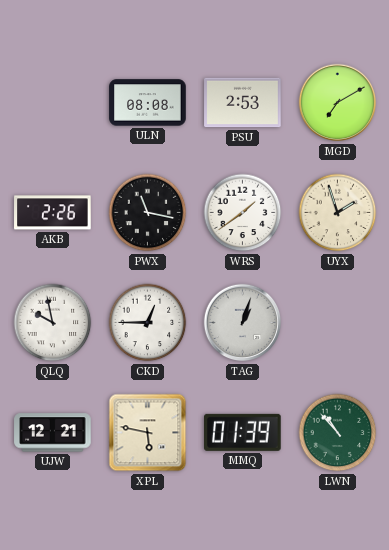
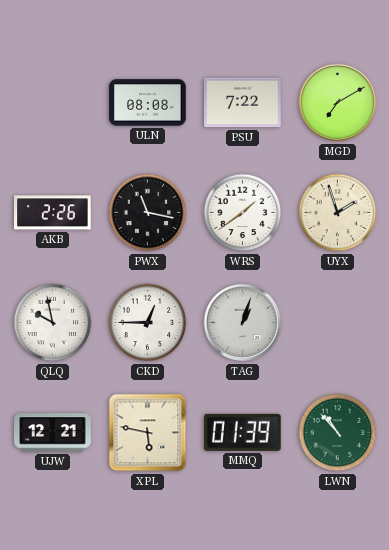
PSU: 2:53 -> 7:22 (243, 103)
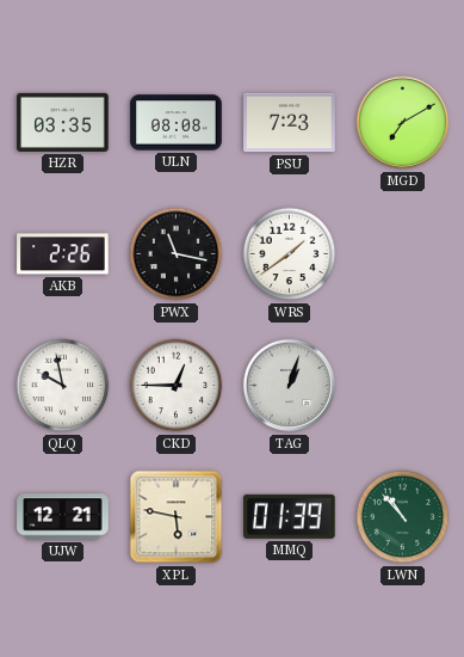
HZR: none -> 03:35 (63, 122)
PSU: 7:22 -> 7:23 (290, 123)
UYX: 1:57 -> none (338, 213)
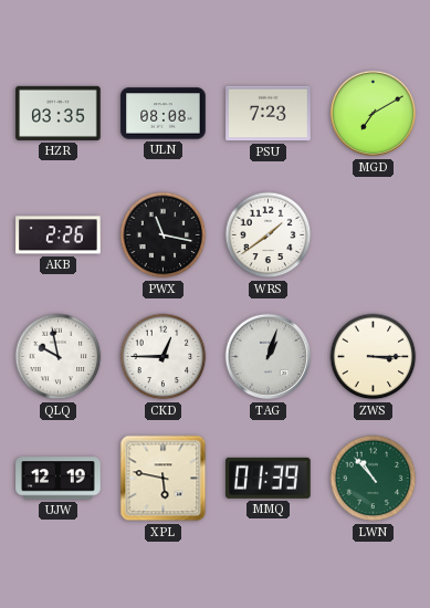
ZWS: none -> 3:15 (374, 357)
UJW: 12:21 -> 12:19 (59, 479)
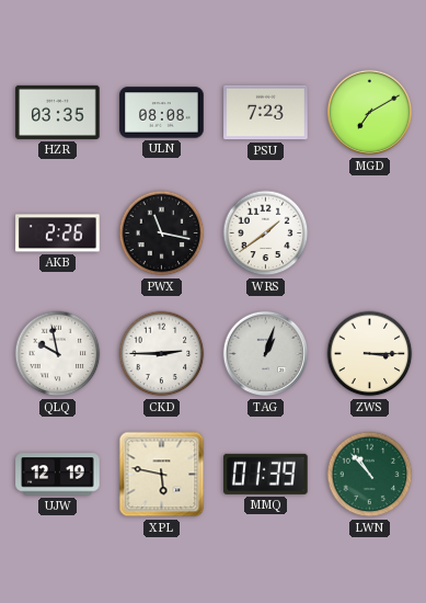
CKD: 12:45 -> 2:45 (162, 354)
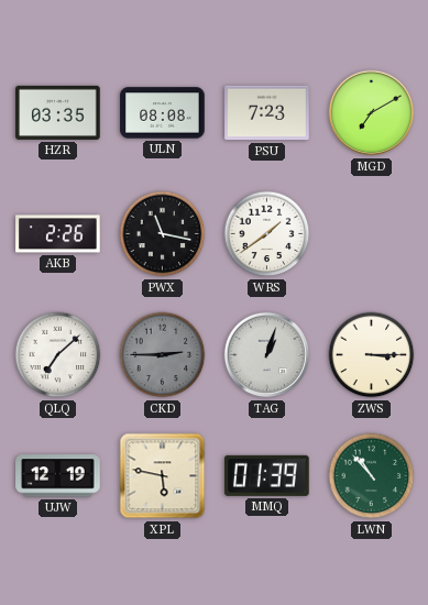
QLQ: 9:58 -> 7:08 (58, 355)
CKD dial: white -> grey (163, 355)
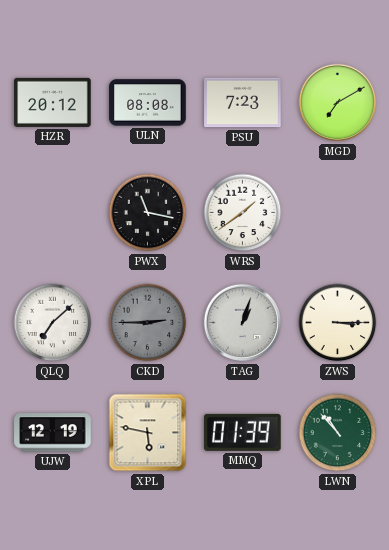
HZR: 03:35 -> 20:12 (53, 102)
AKB: 2:26 -> none (58, 234)
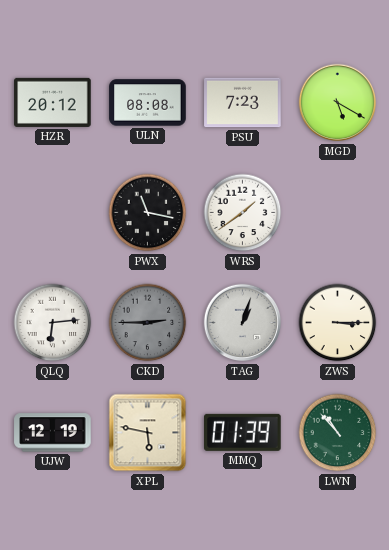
MGD: 7:10 -> 5:20 (338, 103)
QLQ: 7:08 -> 6:14 (53, 323)
